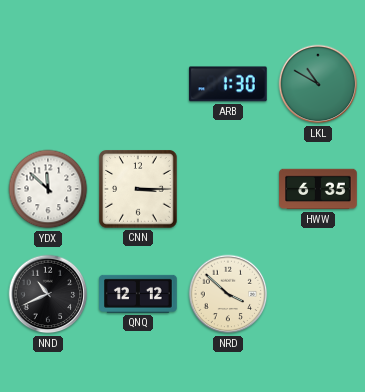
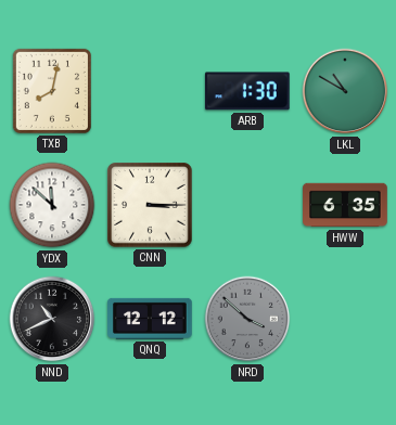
TXB: none -> 8:02 (52, 91)
NRD dial: cream -> grey (247, 319)
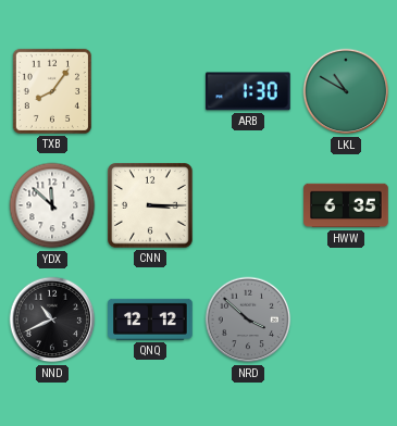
TXB: 8:02 -> 8:06 (52, 91)
